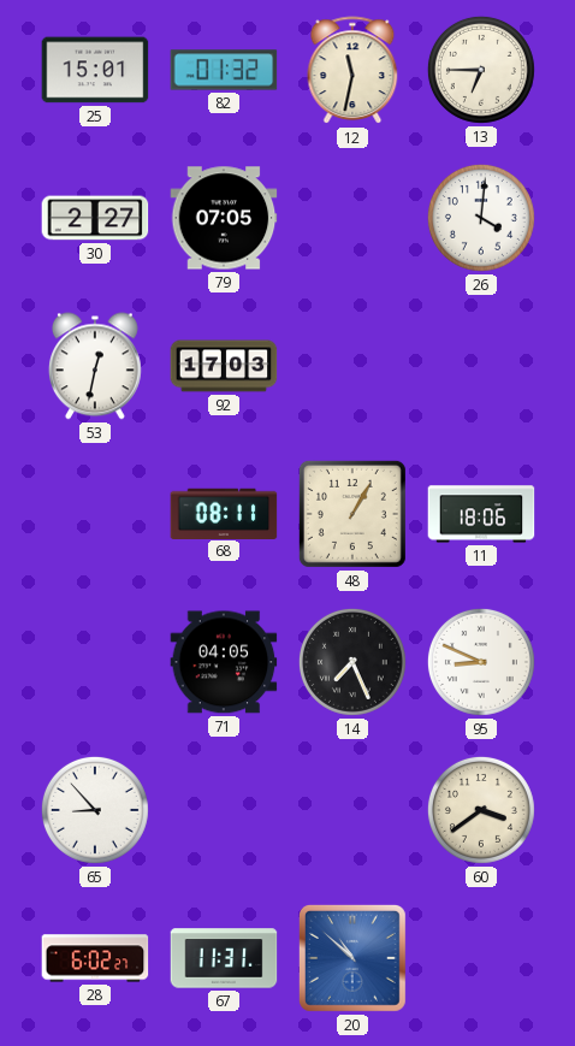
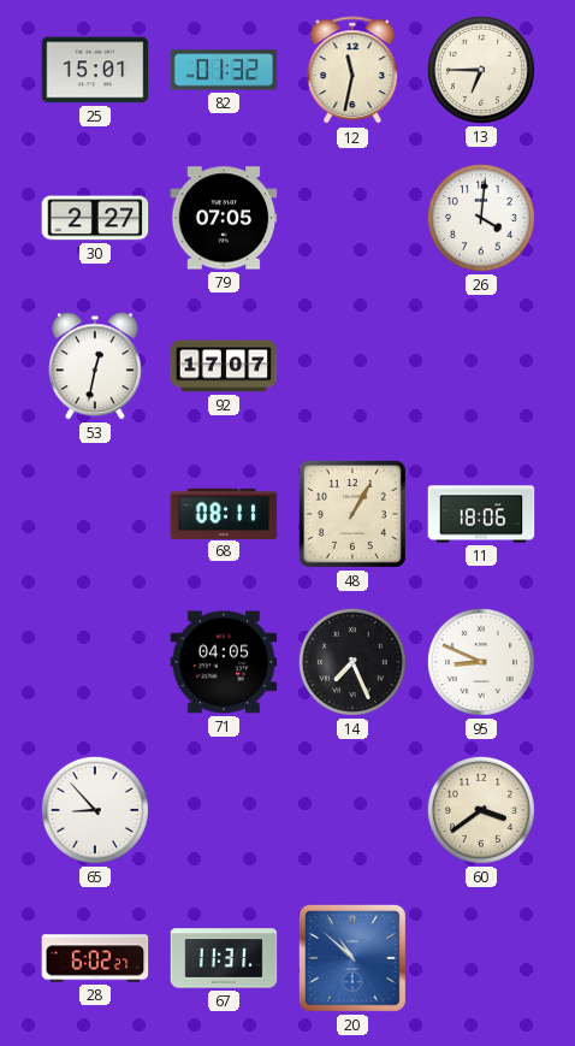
92: 17:03 -> 17:07 (224, 366)
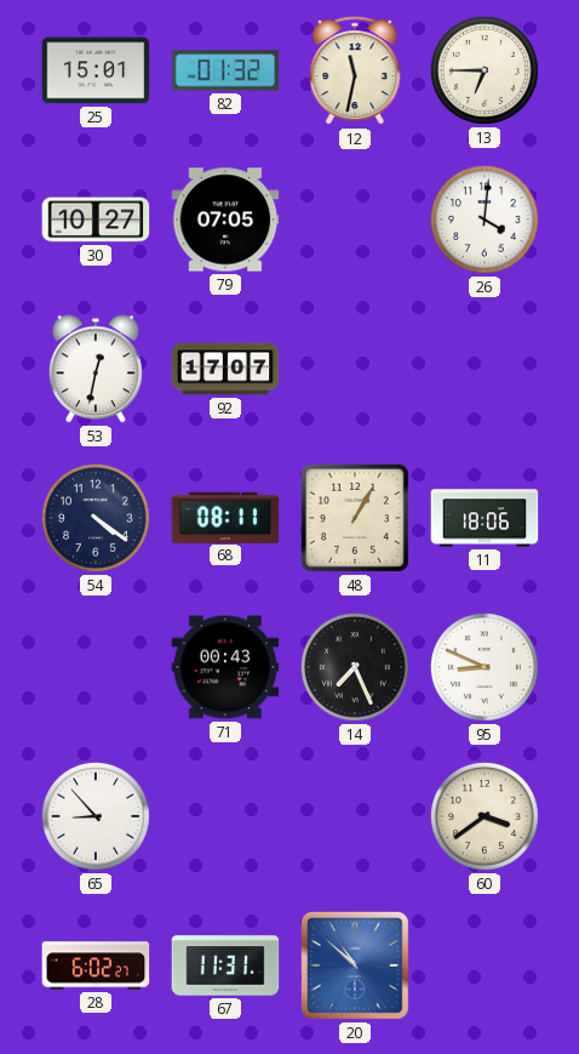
30: 2:27 -> 10:27 (96, 220)
54: none -> 4:21 (96, 518)
71: 04:05 -> 00:43 (225, 667)
